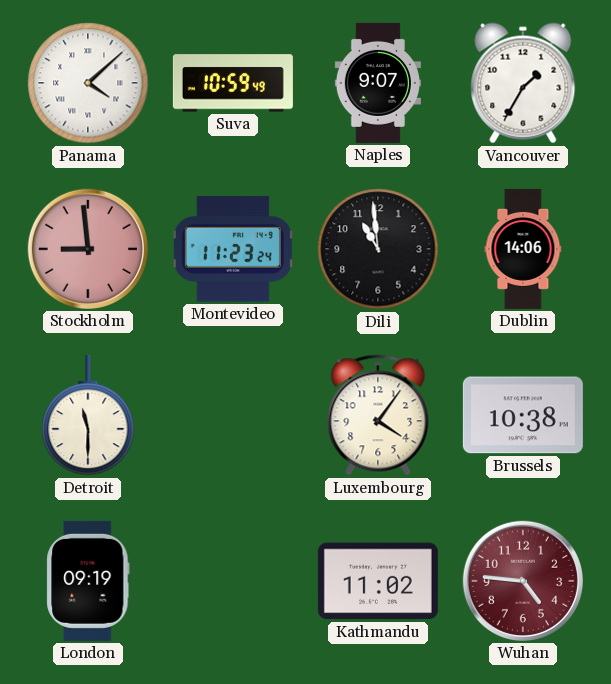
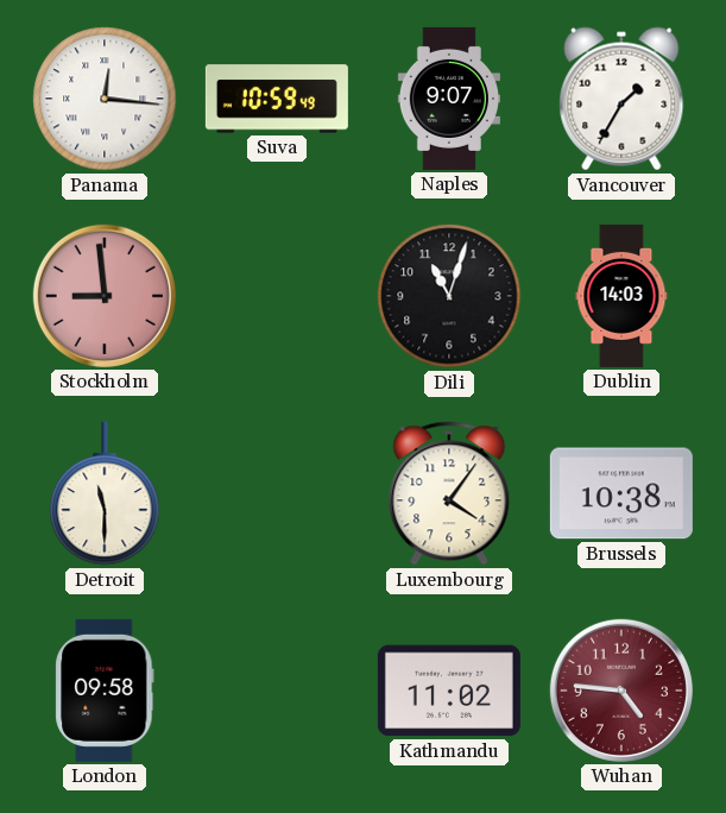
Panama: 4:08 -> 12:16 (105, 99)
Montevideo: 11:23 -> none (233, 249)
Dili: 10:59 -> 11:03 (449, 296)
Dublin: 14:06 -> 14:03 (621, 296)
London: 09:19 -> 09:58 (105, 691)
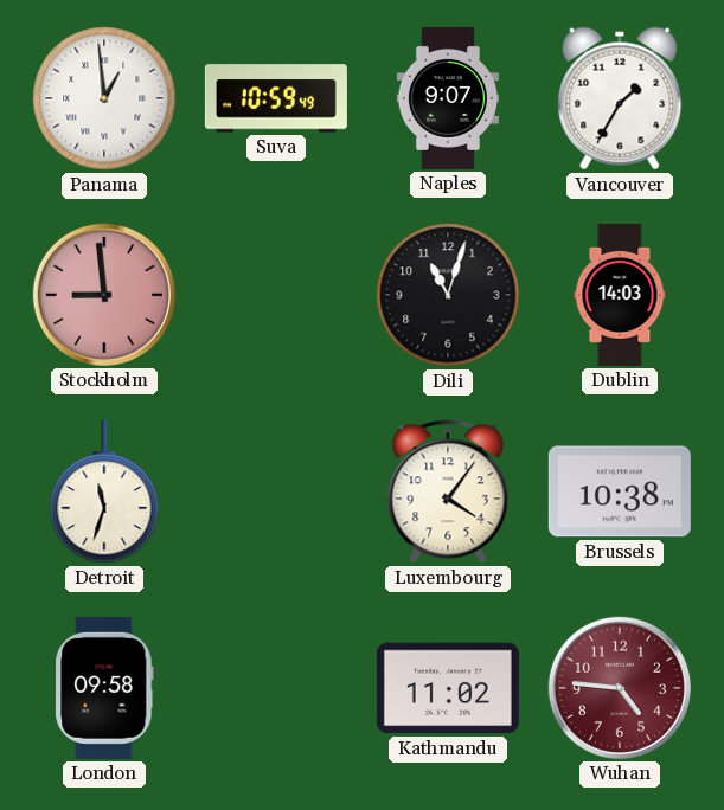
Panama: 12:16 -> 12:59 (104, 98)
Detroit: 11:30 -> 11:33 (104, 491)
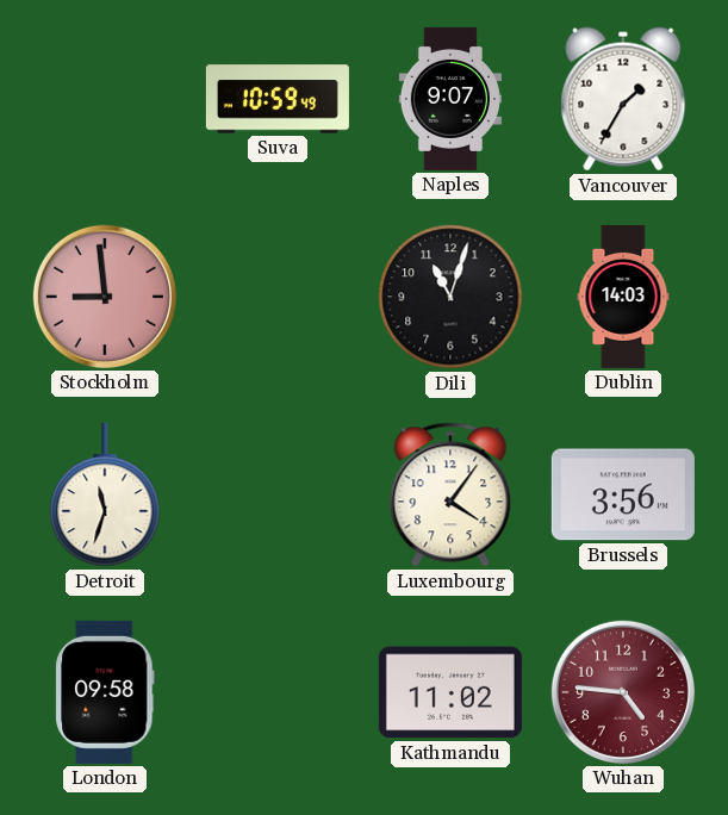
Panama: 12:59 -> none (104, 98)
Brussels: 10:38 -> 3:56 (623, 494)
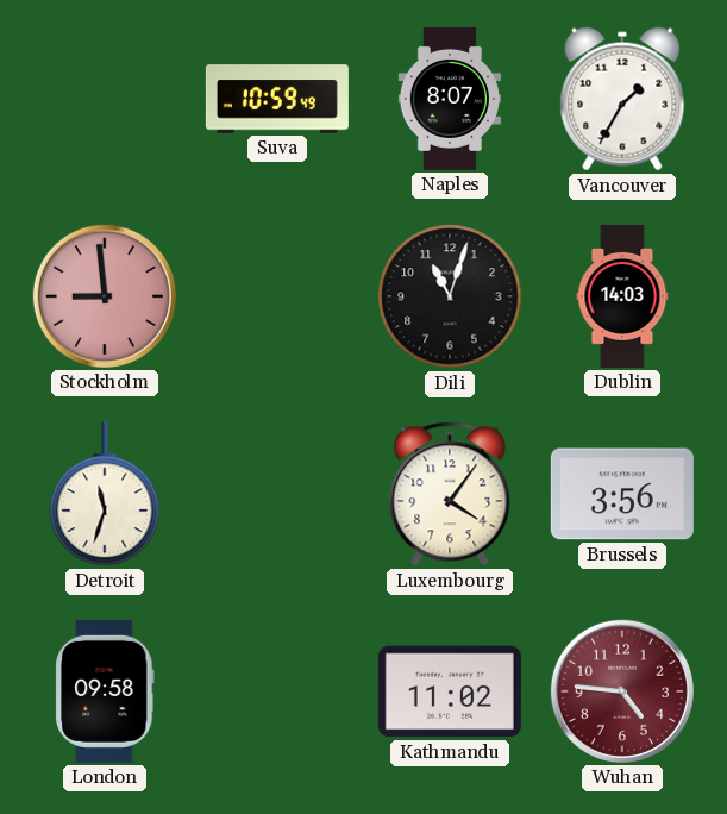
Naples: 9:07 -> 8:07 (450, 99)
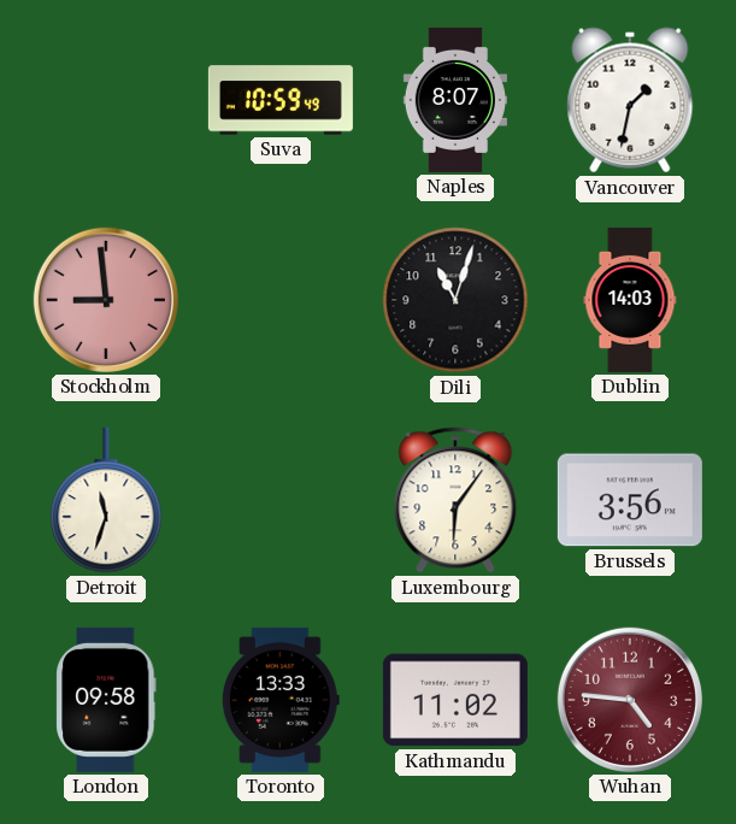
Vancouver: 1:35 -> 1:32 (630, 100)
Luxembourg: 4:06 -> 6:06 (455, 500)
Toronto: none -> 13:33 (281, 700)
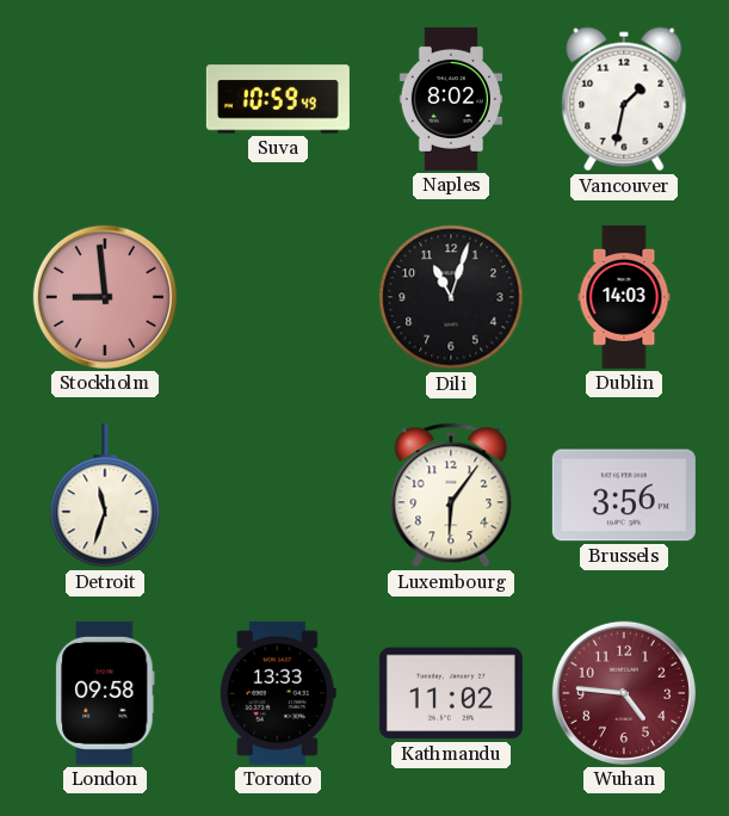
Naples: 8:07 -> 8:02 (451, 99)
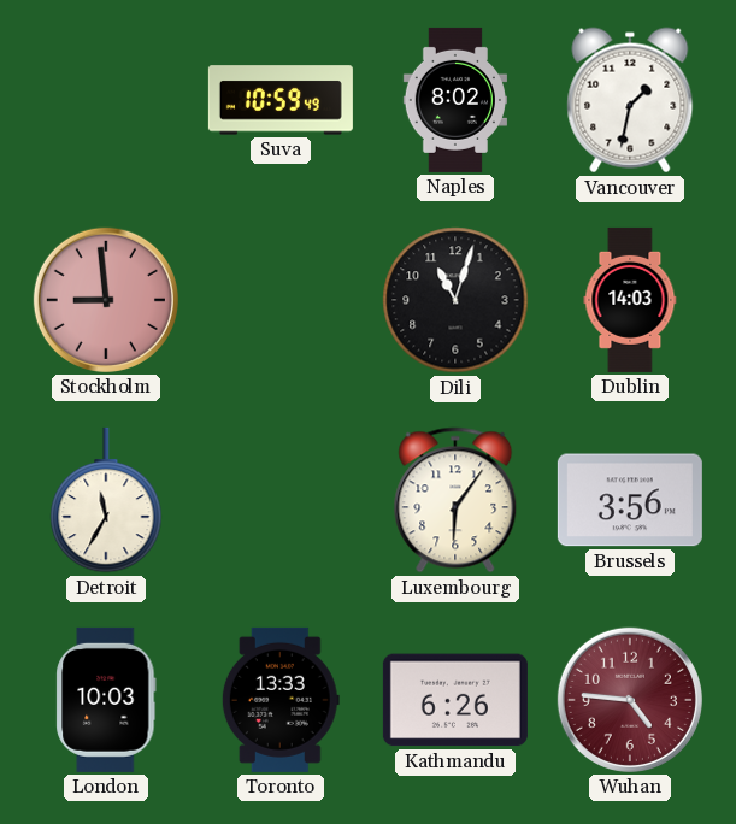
Detroit: 11:33 -> 11:35 (106, 500)
London: 09:58 -> 10:03 (106, 700)
Kathmandu: 11:02 -> 6:26 (455, 700)
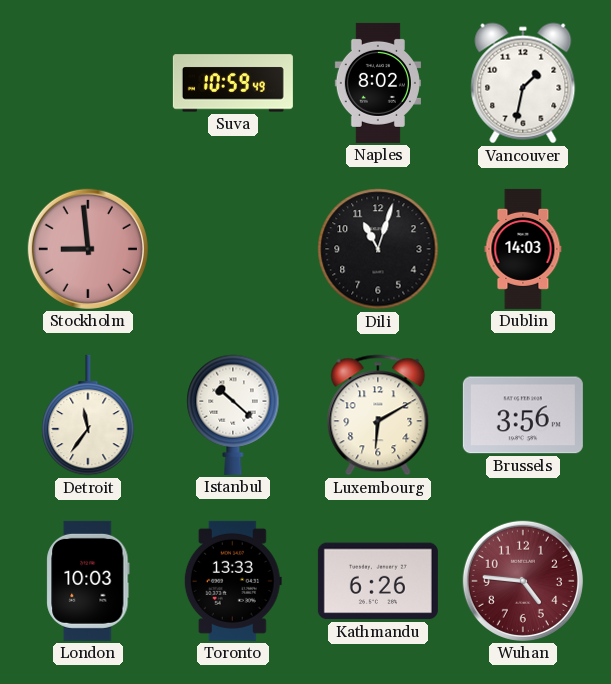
Detroit: 11:35 -> 11:36 (88, 415)
Istanbul: none -> 10:22 (233, 415)
Luxembourg: 6:06 -> 6:10 (378, 415)
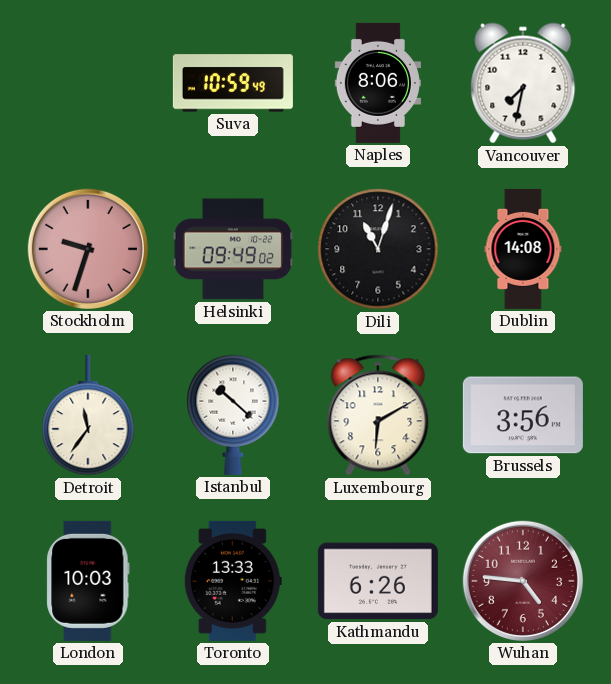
Naples: 8:02 -> 8:06 (378, 83)
Vancouver: 1:32 -> 7:32 (523, 83)
Stockholm: 8:59 -> 9:33 (88, 249)
Helsinki: none -> 09:49 (233, 249)
Dublin: 14:03 -> 14:08 (523, 249)
